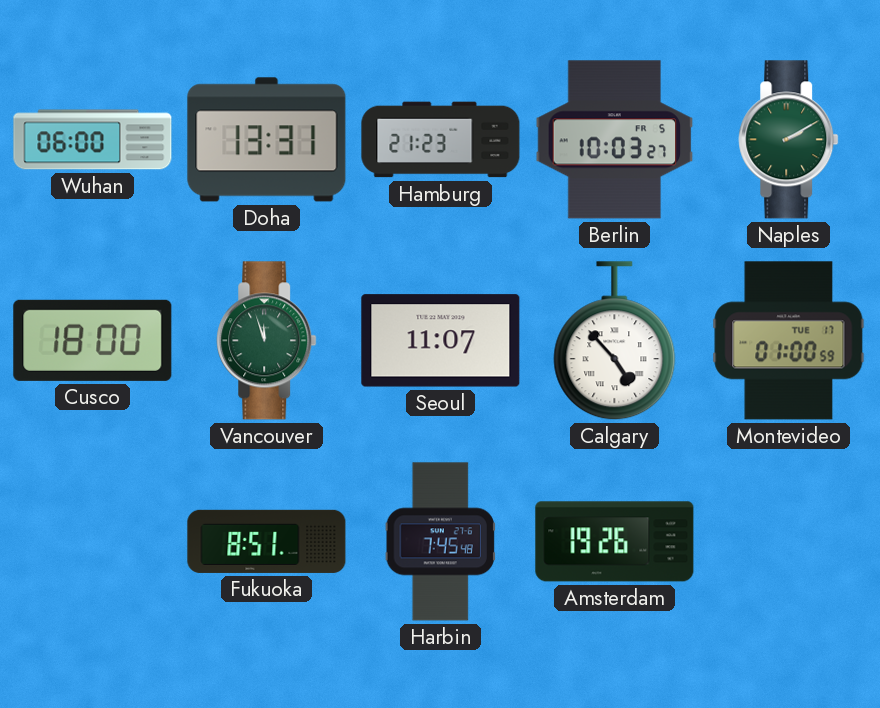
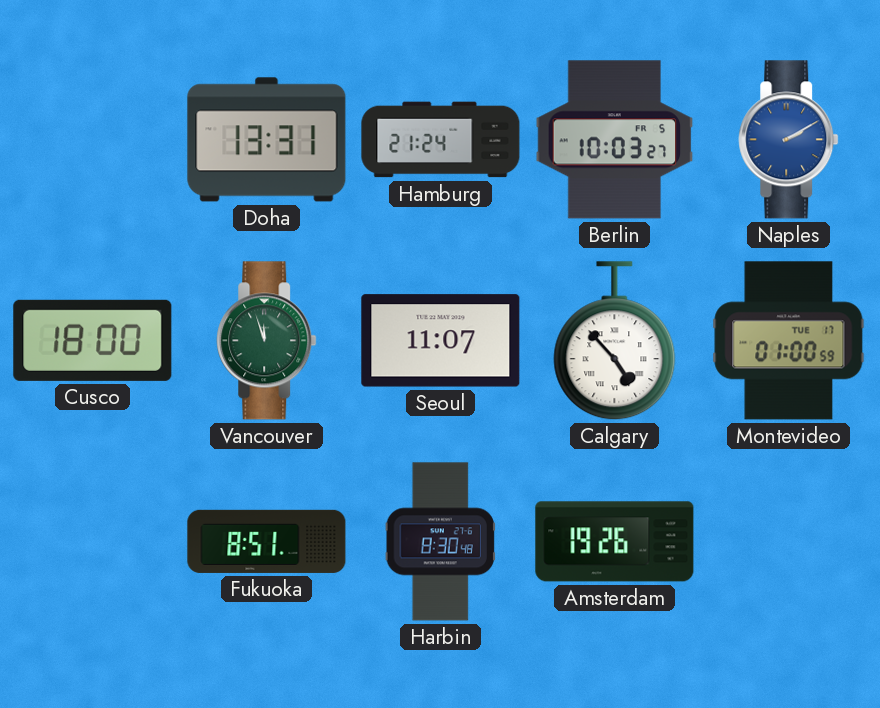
Wuhan: 06:00 -> none (93, 140)
Hamburg: 21:23 -> 21:24 (441, 140)
Naples dial: green -> blue (789, 140)
Harbin: 7:45 -> 8:30 (440, 542)
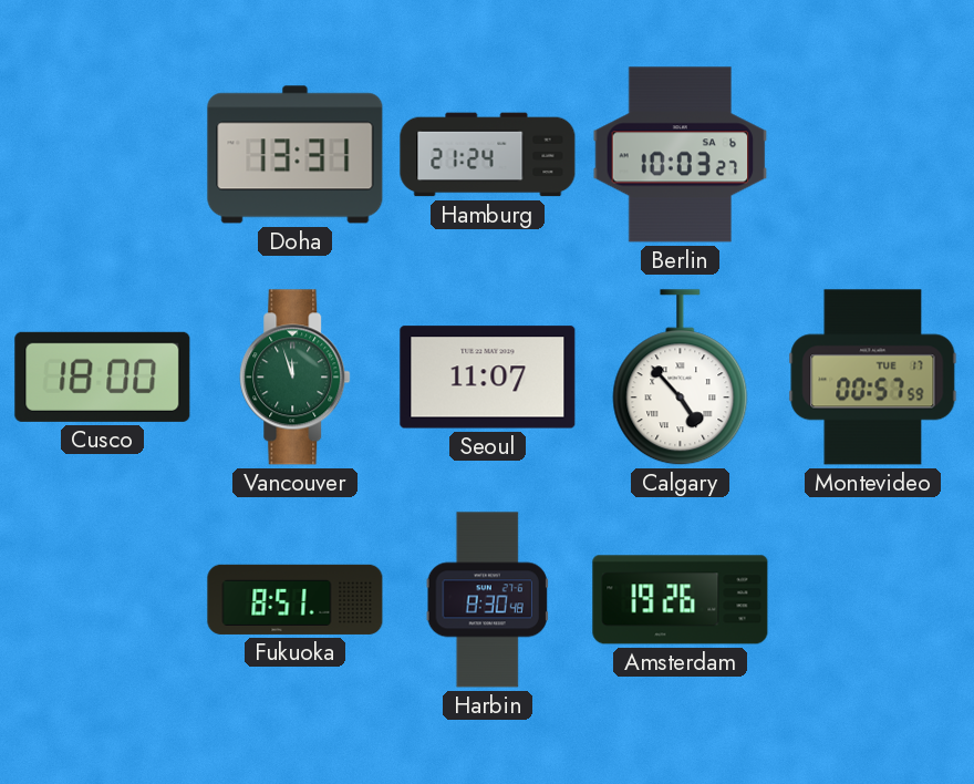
Berlin date: FR 5 -> SA 6 (681, 155)
Naples: 2:10 -> none (789, 140)
Montevideo: 01:00 -> 00:57 (873, 378)
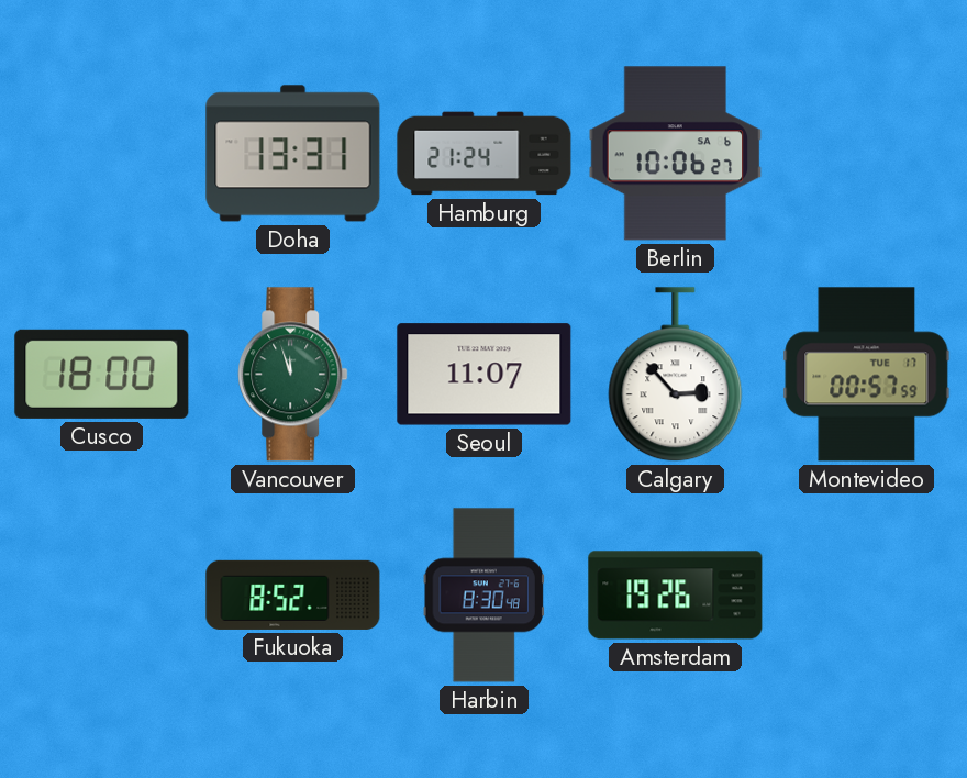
Berlin: 10:03 -> 10:06 (676, 154)
Calgary: 4:53 -> 2:53 (676, 375)
Fukuoka: 8:51 -> 8:52 (293, 594)
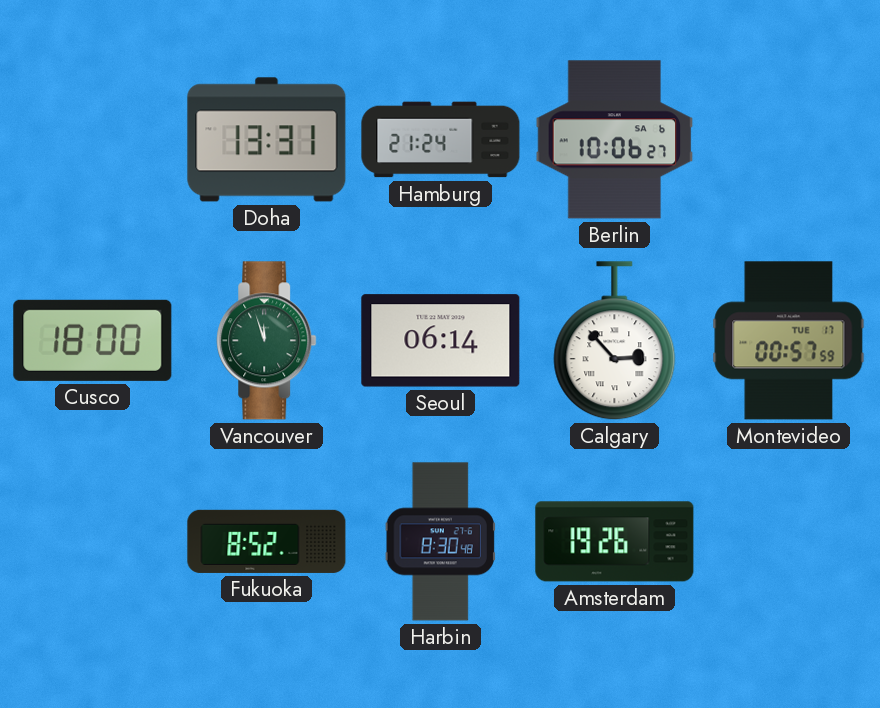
Seoul: 11:07 -> 06:14 (441, 341)
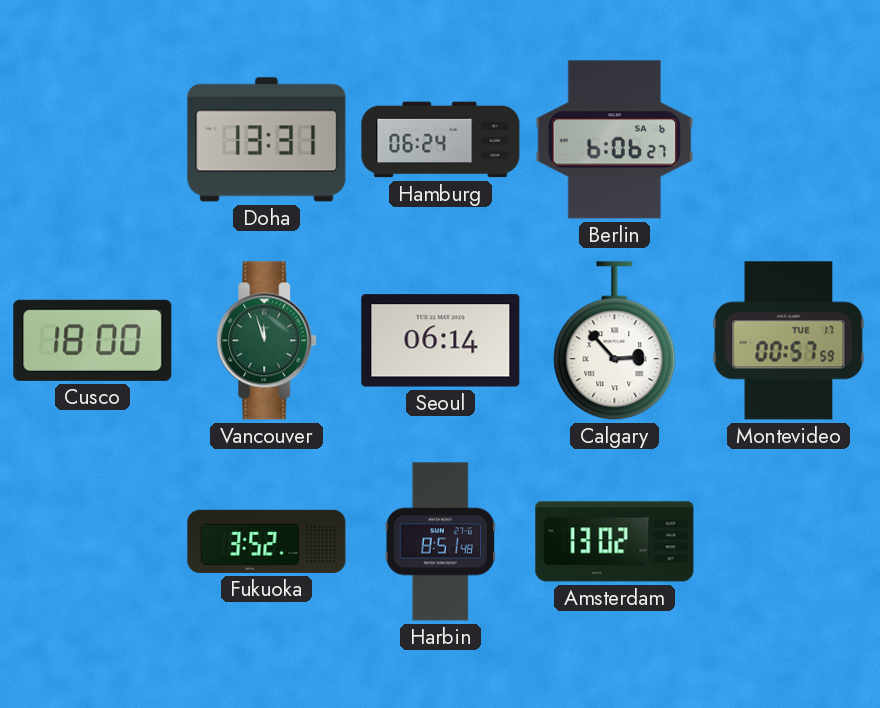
Hamburg: 21:24 -> 06:24 (441, 140)
Berlin: 10:06 -> 6:06 (615, 140)
Fukuoka: 8:52 -> 3:52 (267, 541)
Harbin: 8:30 -> 8:51 (440, 542)
Amsterdam: 19:26 -> 13:02 (615, 542)
